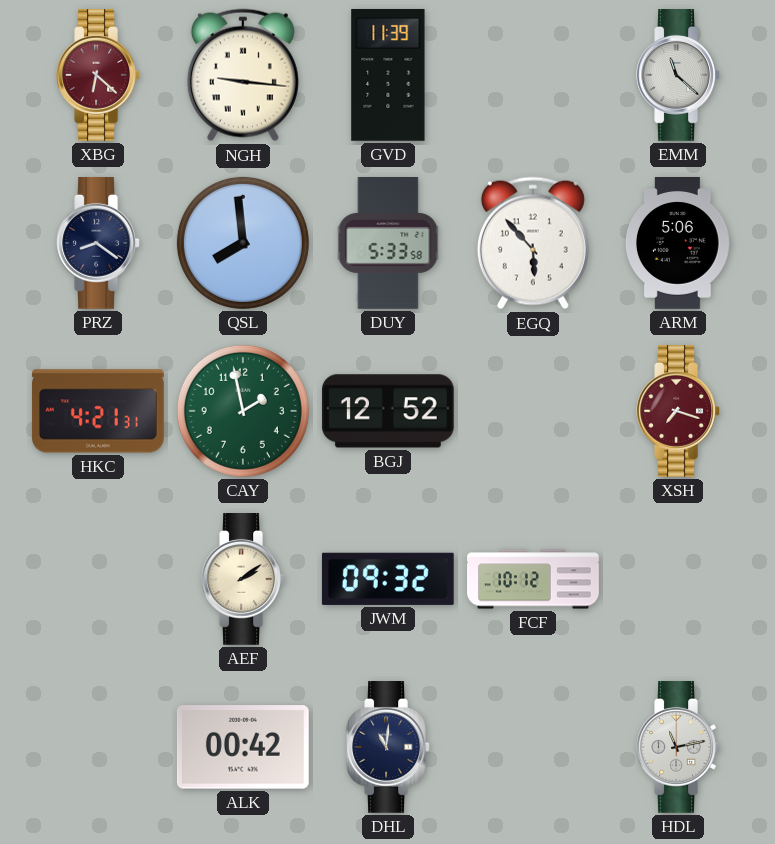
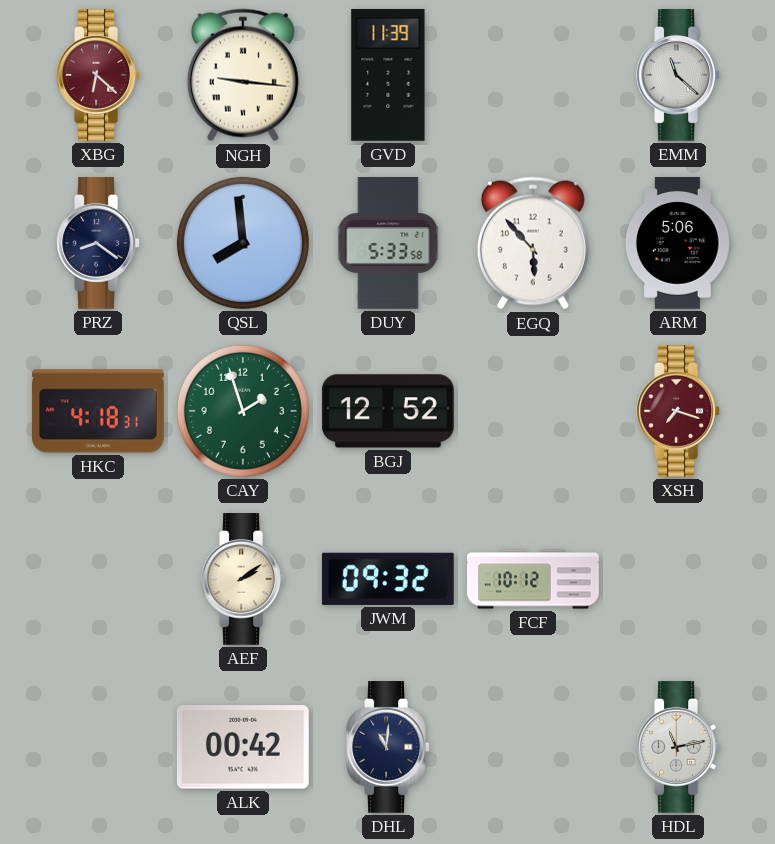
HKC: 4:21 -> 4:18 (98, 411)
CAY: 1:58 -> 1:57 (243, 411)
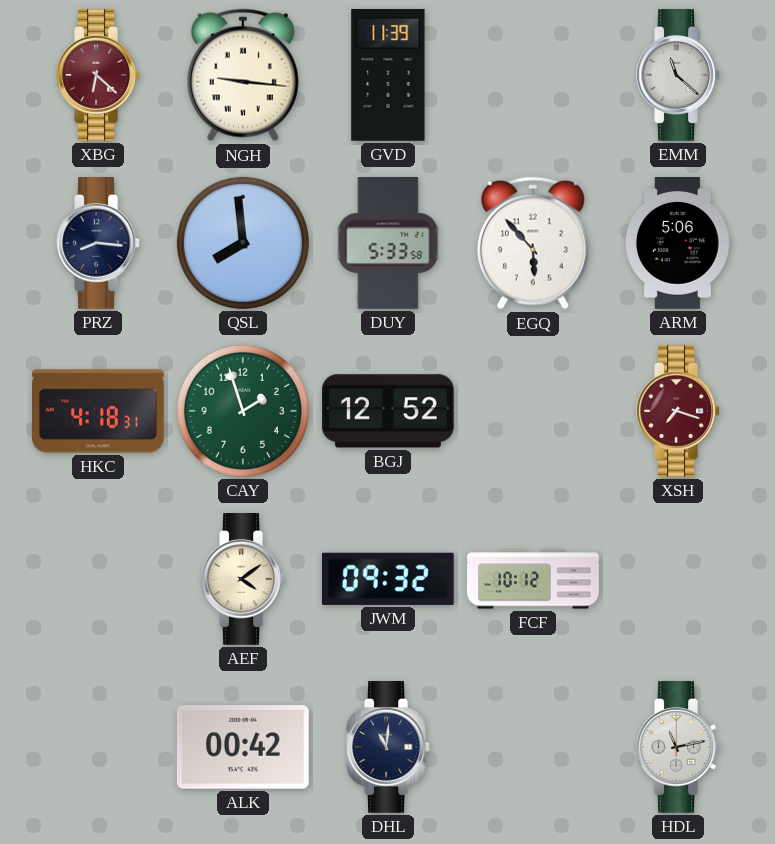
PRZ: 8:21 -> 8:16 (98, 244)
AEF: 2:09 -> 4:09 (243, 580)
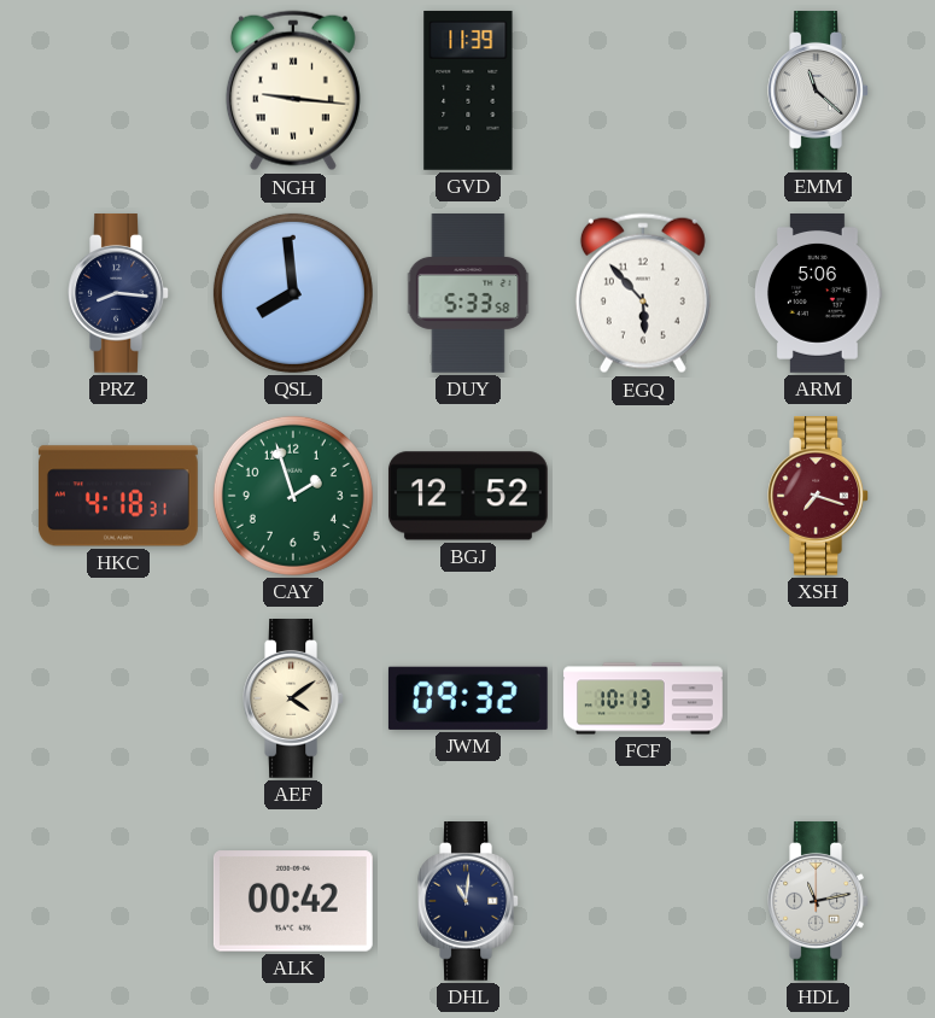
XBG: 6:22 -> none (98, 76)
FCF: 10:12 -> 10:13 (643, 698)
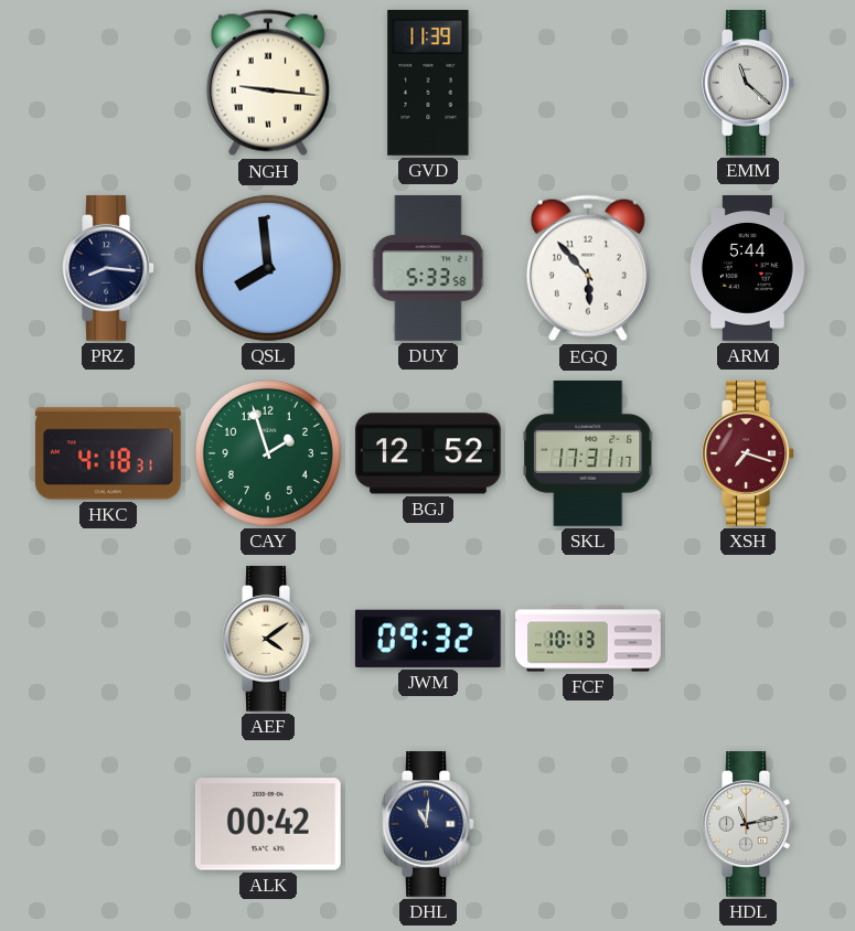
ARM: 5:06 -> 5:44 (748, 269)
SKL: none -> 17:31 (589, 453)
